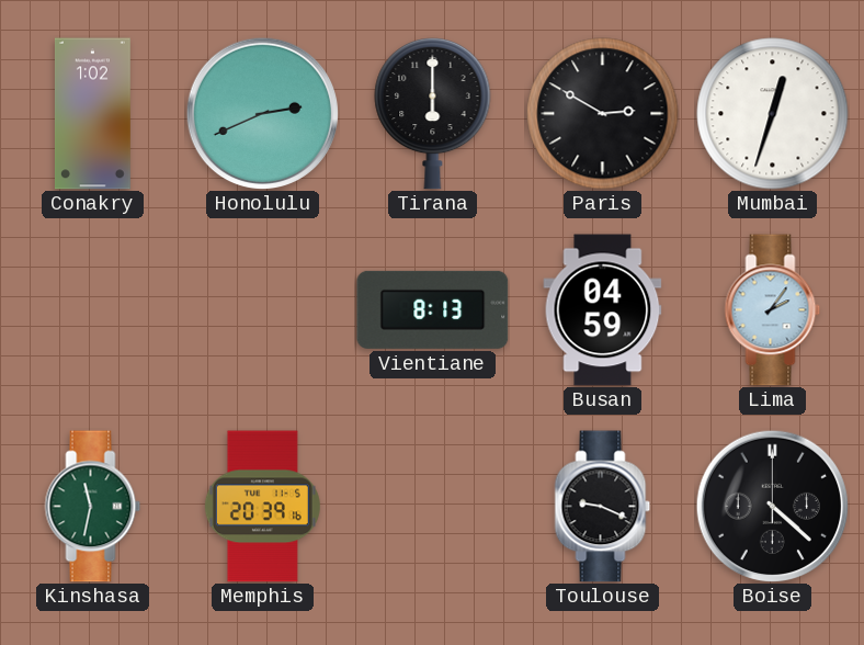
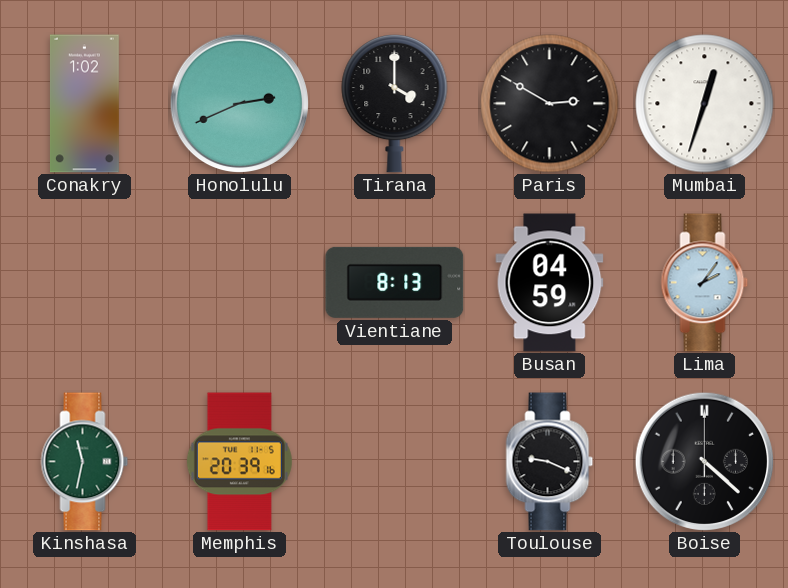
Tirana: 6:00 -> 4:00 (395, 103)
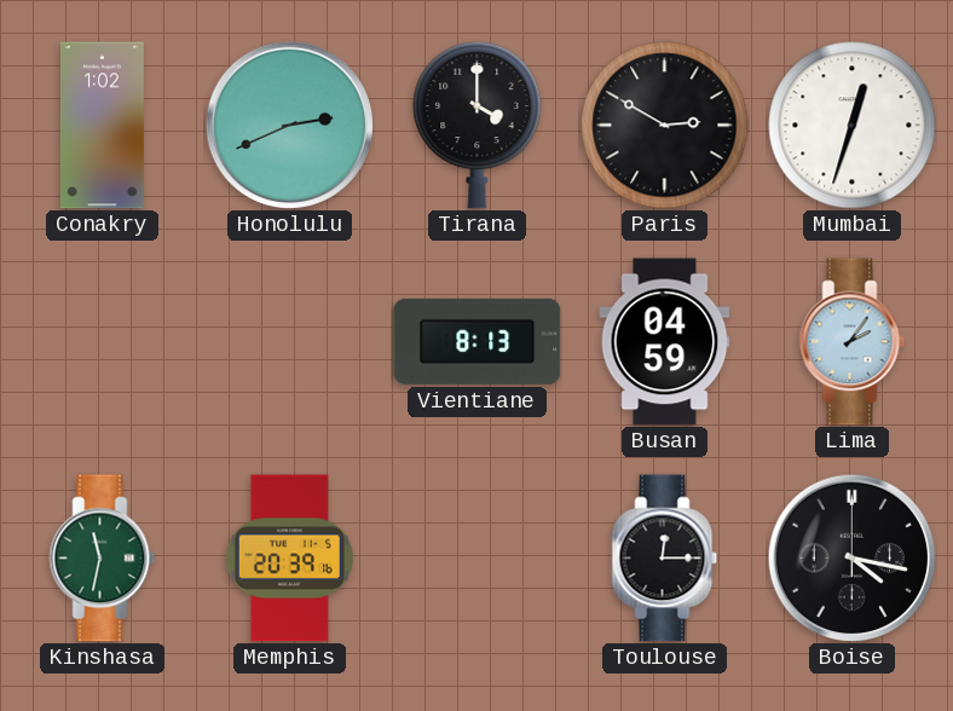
Toulouse: 9:19 -> 12:15 (665, 559)
Boise: 4:22 -> 4:17 (851, 557)
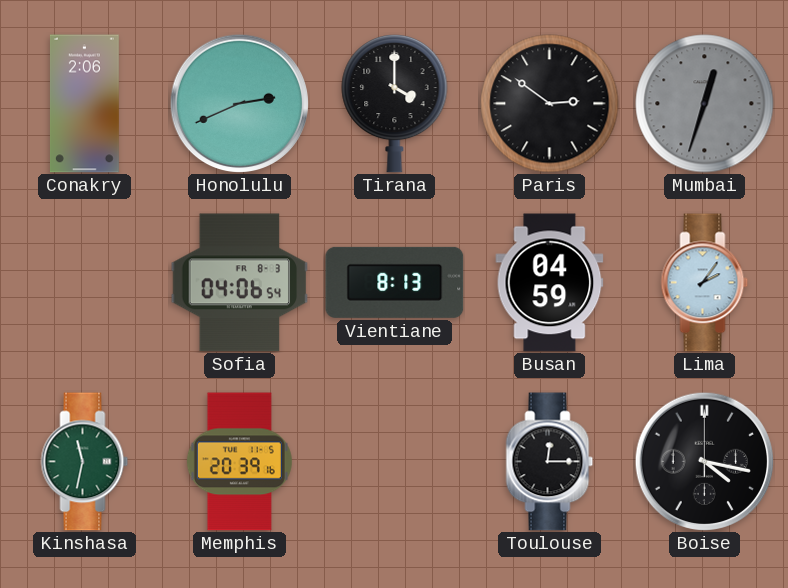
Conakry: 1:02 -> 2:06 (84, 104)
Paris: 2:50 -> 2:51 (550, 104)
Mumbai dial: white -> grey (705, 104)
Sofia: none -> 04:06 (240, 283)
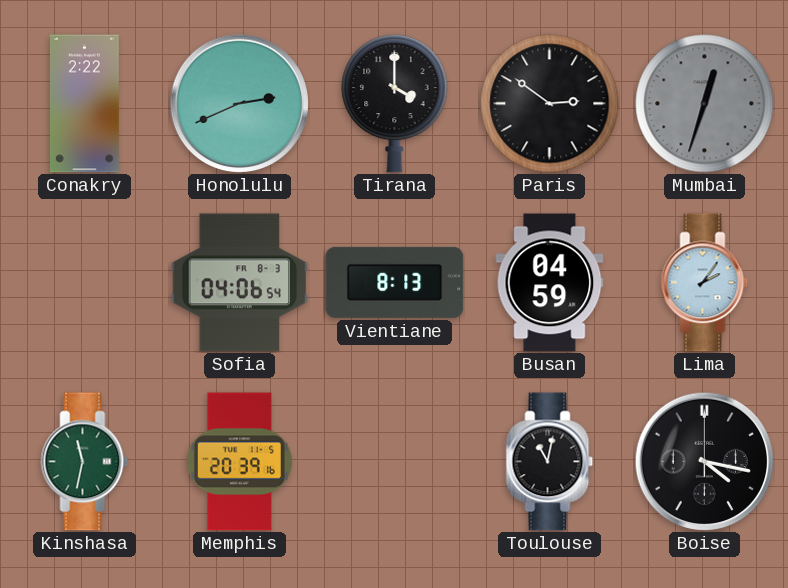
Conakry: 2:06 -> 2:22 (84, 104)
Toulouse: 12:15 -> 11:02 (550, 462)
